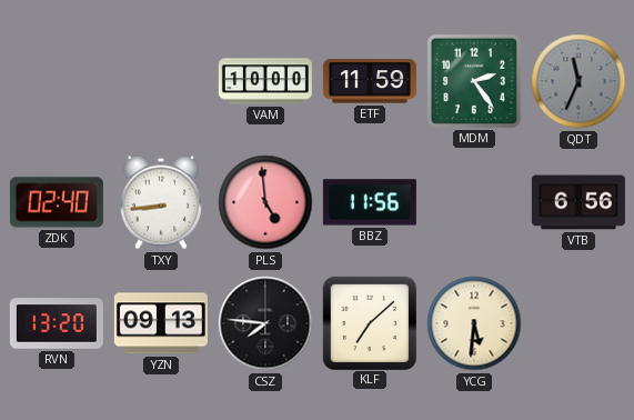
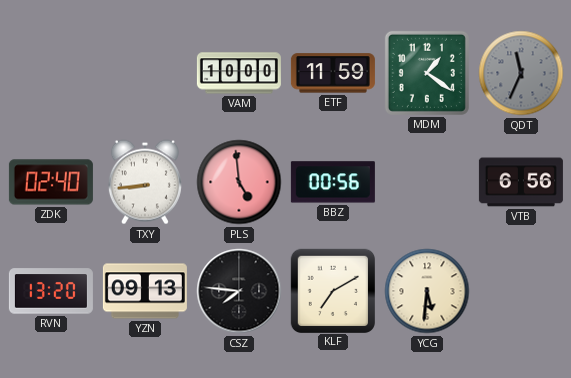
MDM: 2:24 -> 1:21 (427, 73)
BBZ: 11:56 -> 00:56 (333, 182)
KLF: 7:08 -> 7:10 (332, 290)
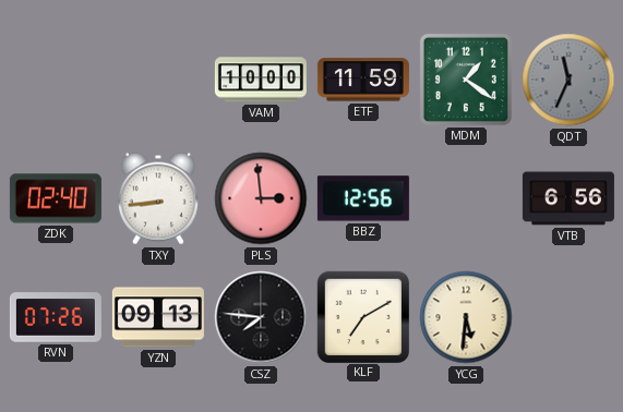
PLS: 4:59 -> 2:59 (261, 198)
BBZ: 00:56 -> 12:56 (363, 198)
RVN: 13:20 -> 07:26 (56, 317)
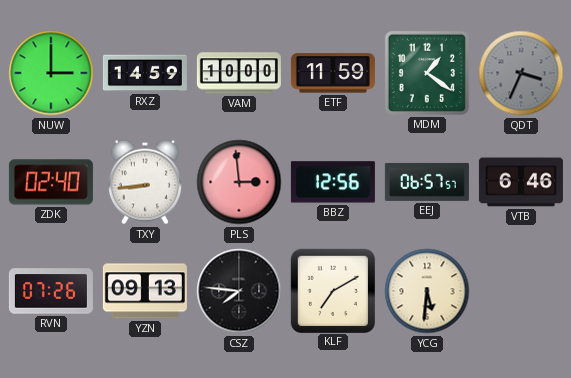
NUW: none -> 3:00 (51, 73)
RXZ: none -> 14:59 (145, 73)
QDT: 11:34 -> 3:34 (521, 73)
EEJ: none -> 06:57 (427, 182)
VTB: 6:56 -> 6:46 (521, 182)
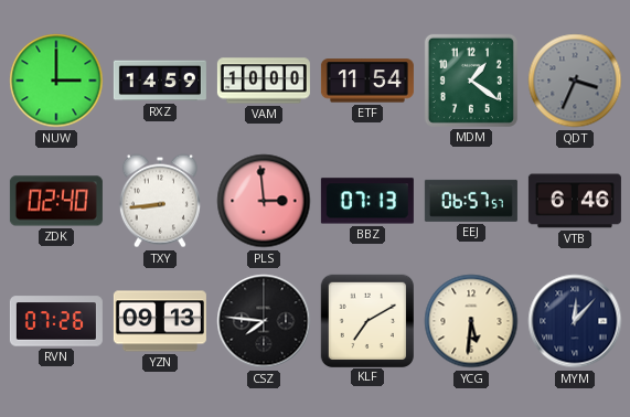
ETF: 11:59 -> 11:54 (367, 81)
BBZ: 12:56 -> 07:13 (367, 201)
MYM: none -> 12:07 (575, 321)
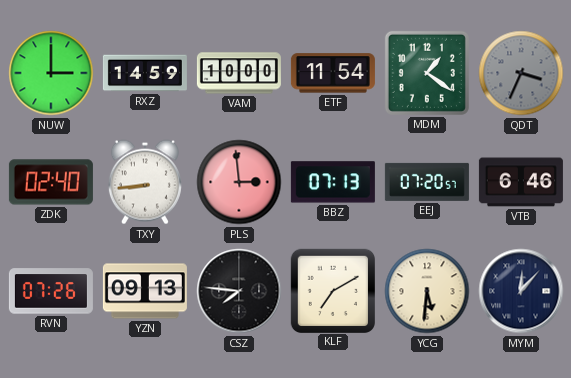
EEJ: 06:57 -> 07:20 (427, 182)
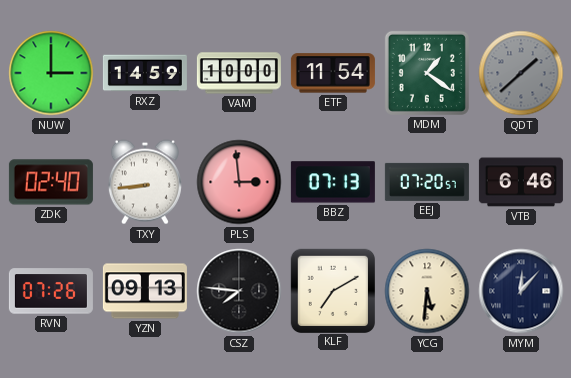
QDT: 3:34 -> 1:38 (521, 73)
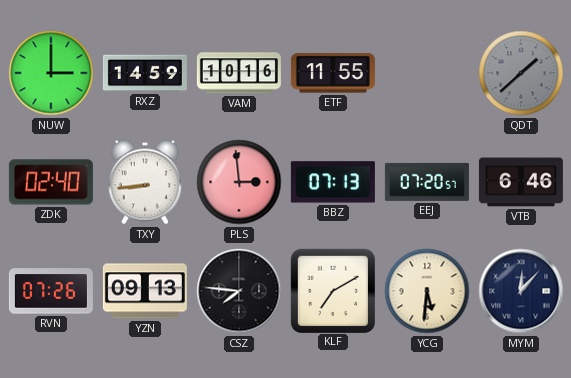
VAM: 10:00 -> 10:16 (239, 73)
ETF: 11:54 -> 11:55 (333, 73)
MDM: 1:21 -> none (427, 73)
